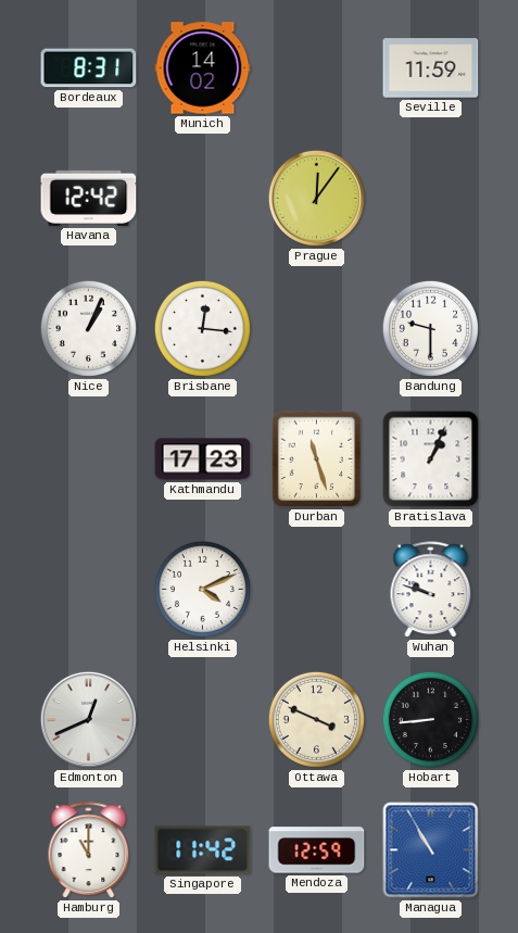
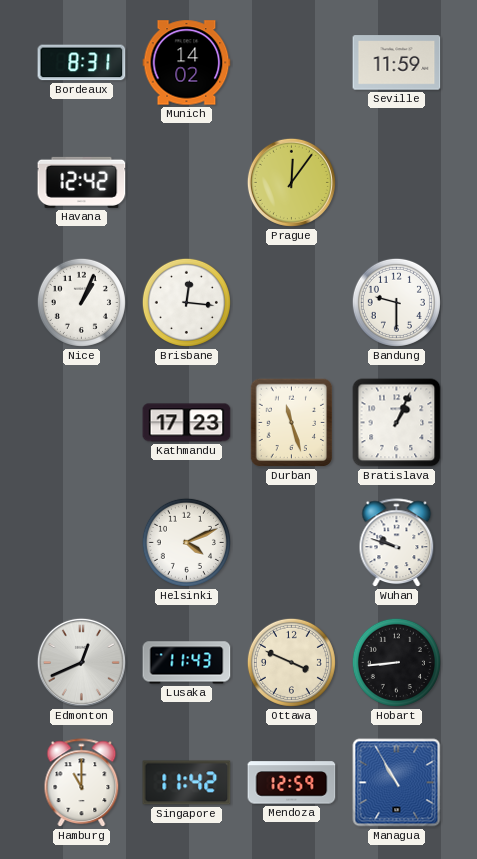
Lusaka: none -> 11:43 (187, 663)
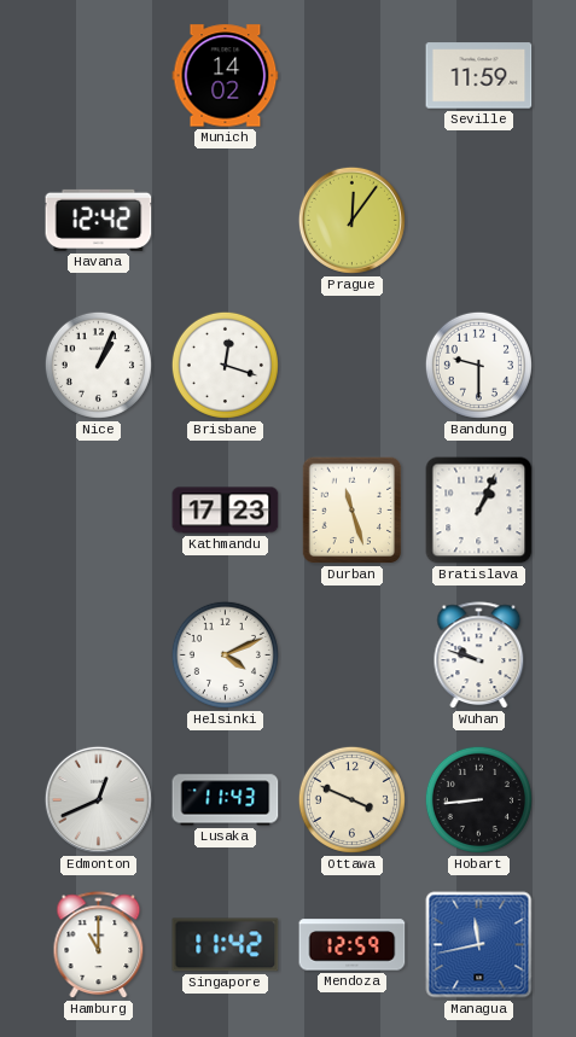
Bordeaux: 8:31 -> none (82, 63)
Brisbane: 12:16 -> 12:18 (225, 365)
Managua: 10:55 -> 11:43 (479, 945)
